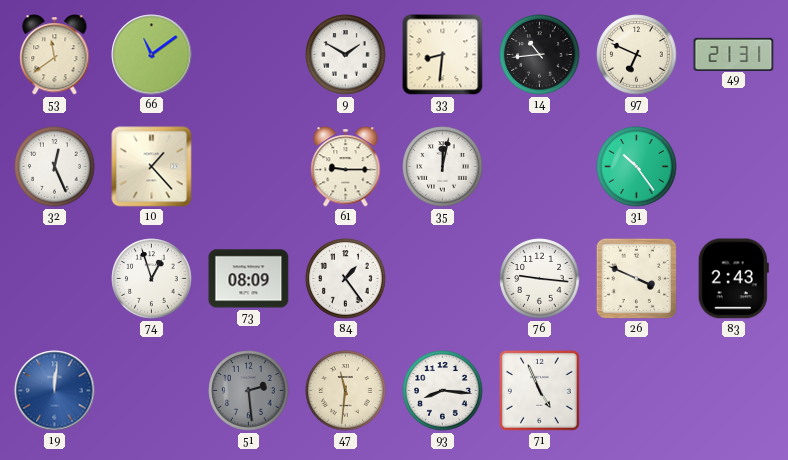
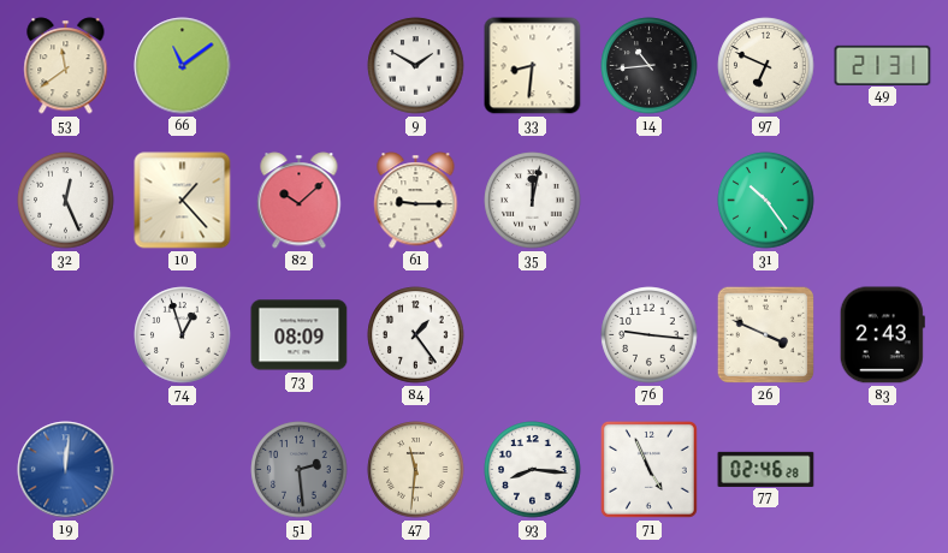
82: none -> 10:08 (300, 201)
77: none -> 02:46 (766, 469)
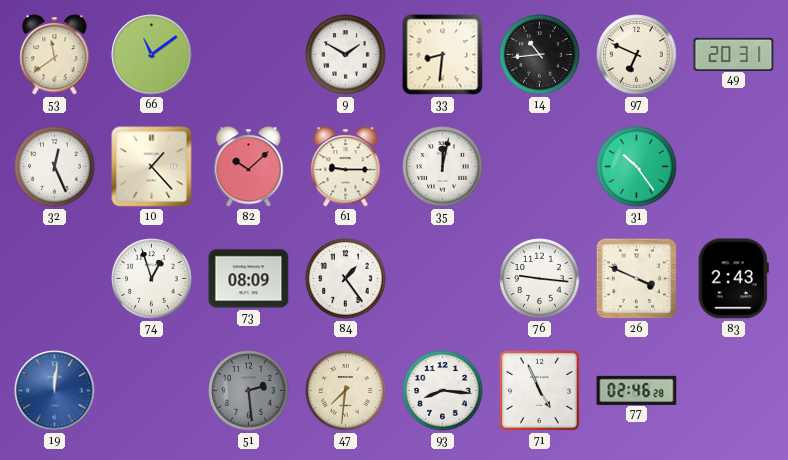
49: 21:31 -> 20:31 (734, 54)
47: 11:31 -> 7:31 (346, 391)
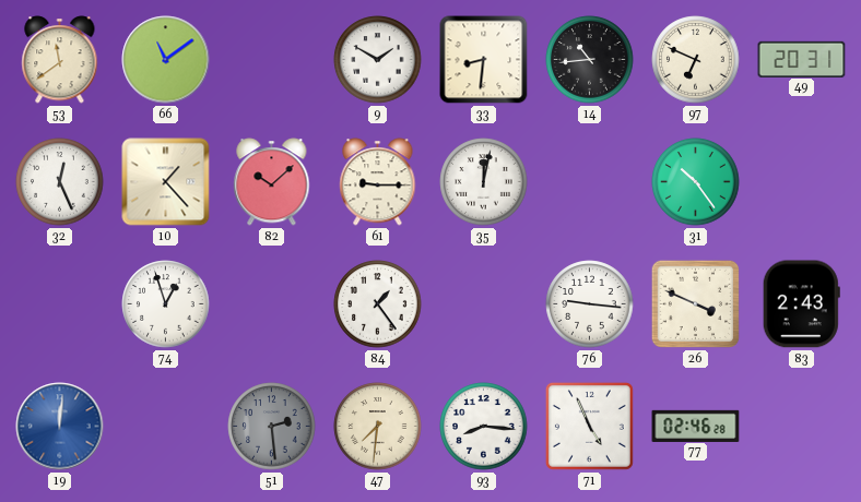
73: 08:09 -> none (249, 279)
